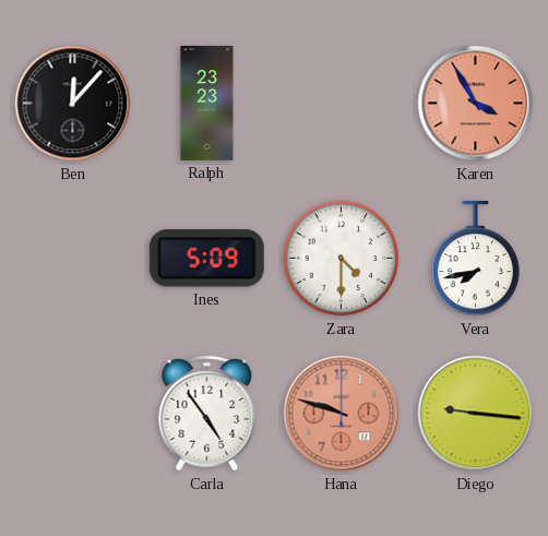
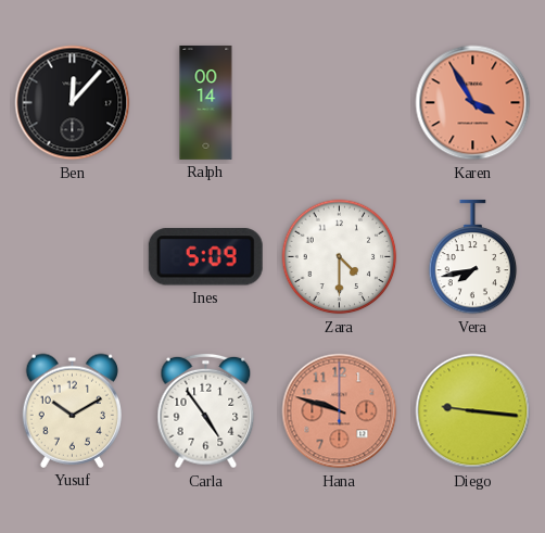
Ralph: 23:23 -> 00:14 (206, 102)
Yusuf: none -> 10:10 (72, 410)
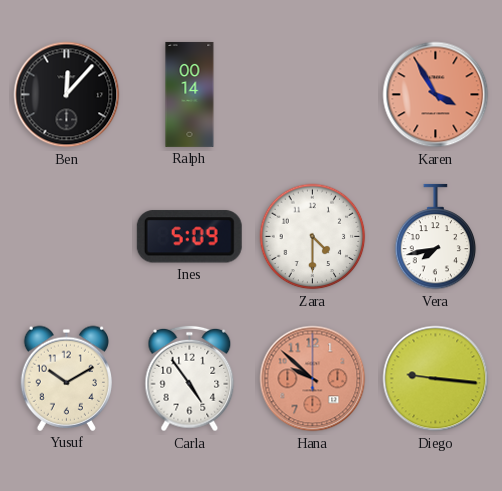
Hana: 9:48 -> 9:52 (313, 379)
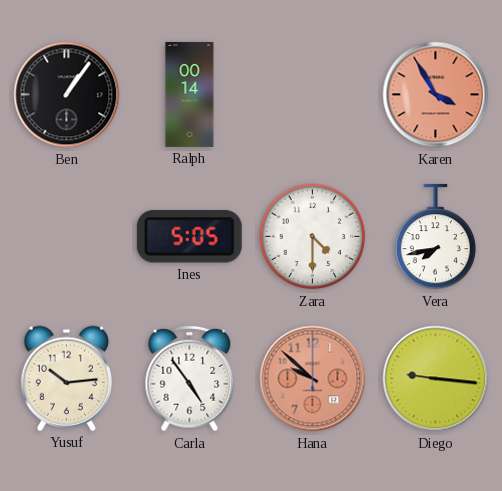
Ben: 12:07 -> 1:06 (67, 95)
Ines: 5:09 -> 5:05 (189, 237)
Yusuf: 10:10 -> 10:14 (66, 378)
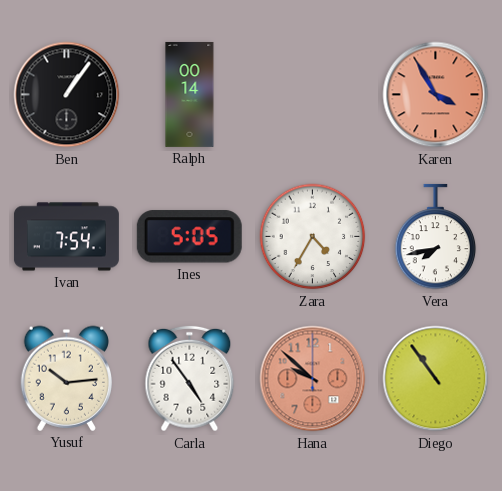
Ivan: none -> 7:54 (66, 237)
Zara: 4:30 -> 4:35 (313, 237)
Diego: 9:16 -> 10:54 (436, 379)
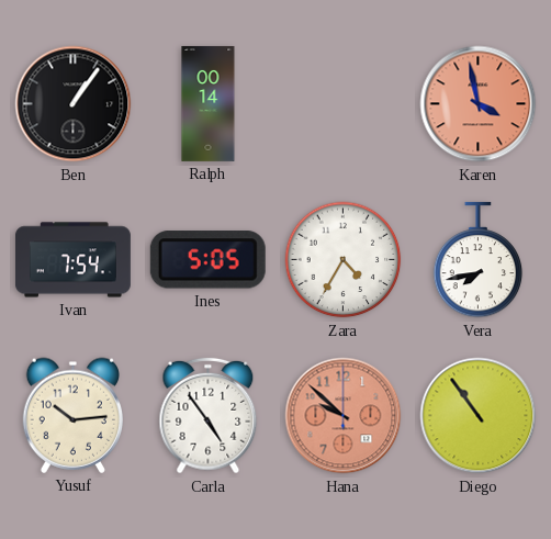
Karen: 3:55 -> 3:58 (479, 104)
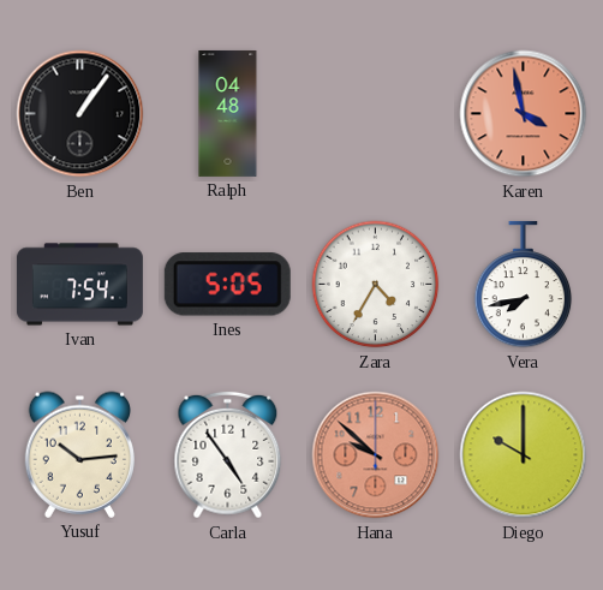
Ralph: 00:14 -> 04:48 (228, 113)
Diego: 10:54 -> 10:00 (524, 455)
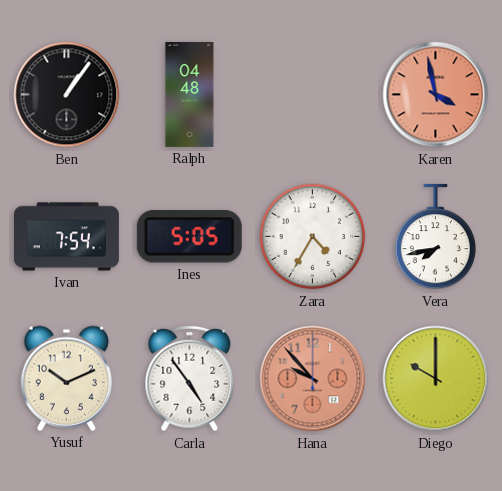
Yusuf: 10:14 -> 10:11 (66, 378)
Hana: 9:52 -> 9:53 (313, 379)
